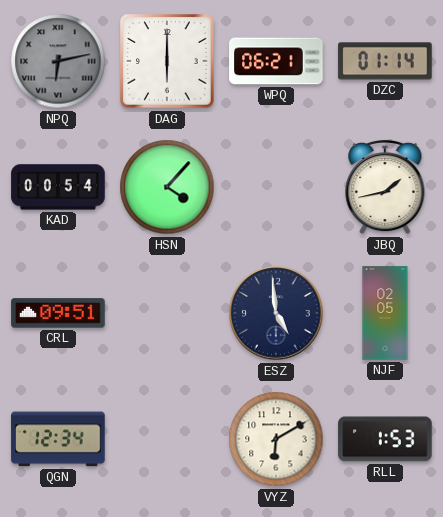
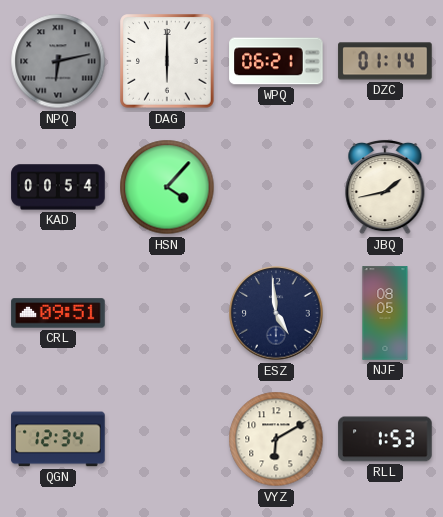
NJF: 02:05 -> 08:05 (385, 313)
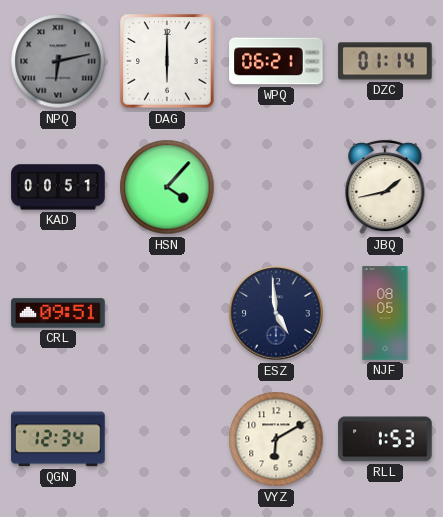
KAD: 00:54 -> 00:51 (58, 187)
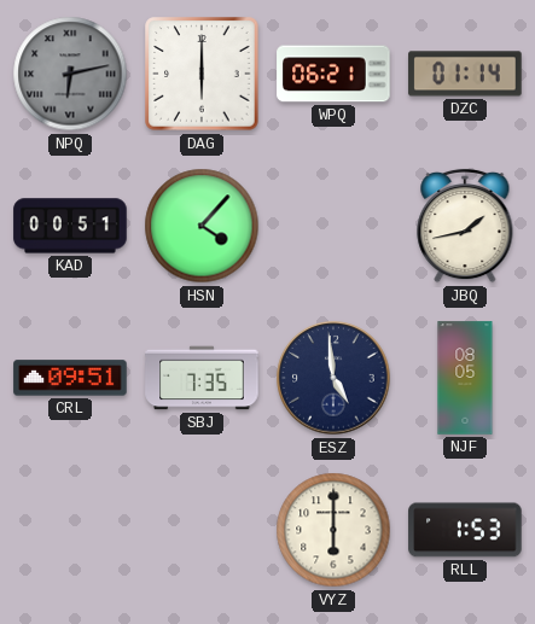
SBJ: none -> 7:35 (202, 378)
QGN: 12:34 -> none (58, 439)
VYZ: 6:10 -> 6:00 (333, 530)
